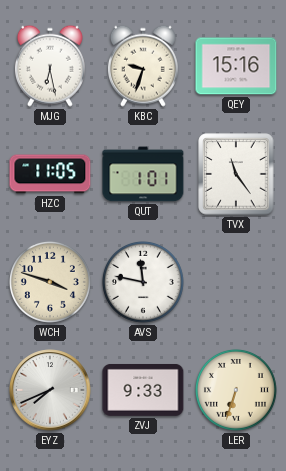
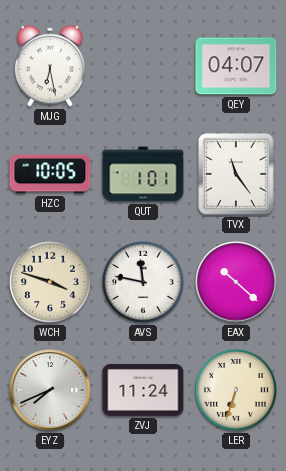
KBC: 9:33 -> none (143, 66)
QEY: 15:16 -> 04:07 (236, 66)
HZC: 11:05 -> 10:05 (50, 174)
EAX: none -> 10:22 (236, 282)
ZVJ: 9:33 -> 11:24 (143, 390)
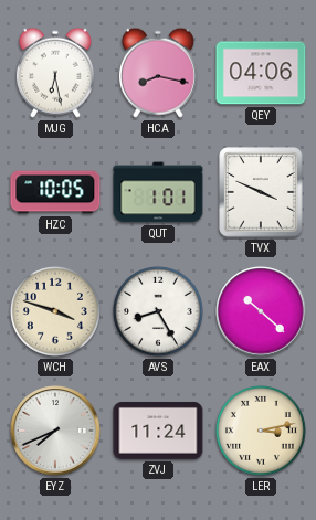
HCA: none -> 8:17 (158, 73)
QEY: 04:07 -> 04:06 (261, 73)
TVX: 11:24 -> 3:49 (261, 192)
AVS: 11:47 -> 8:25 (158, 311)
LER: 6:33 -> 3:13 (261, 431)
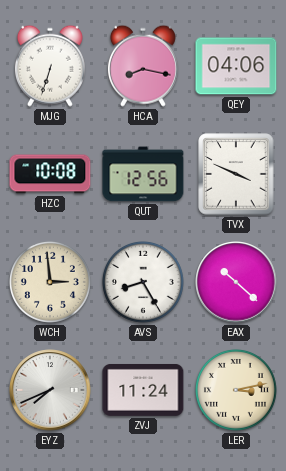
MJG: 6:28 -> 6:33 (50, 66)
HZC: 10:05 -> 10:08 (50, 174)
QUT: 1:01 -> 12:56 (143, 174)
WCH: 3:48 -> 2:59 (50, 282)
